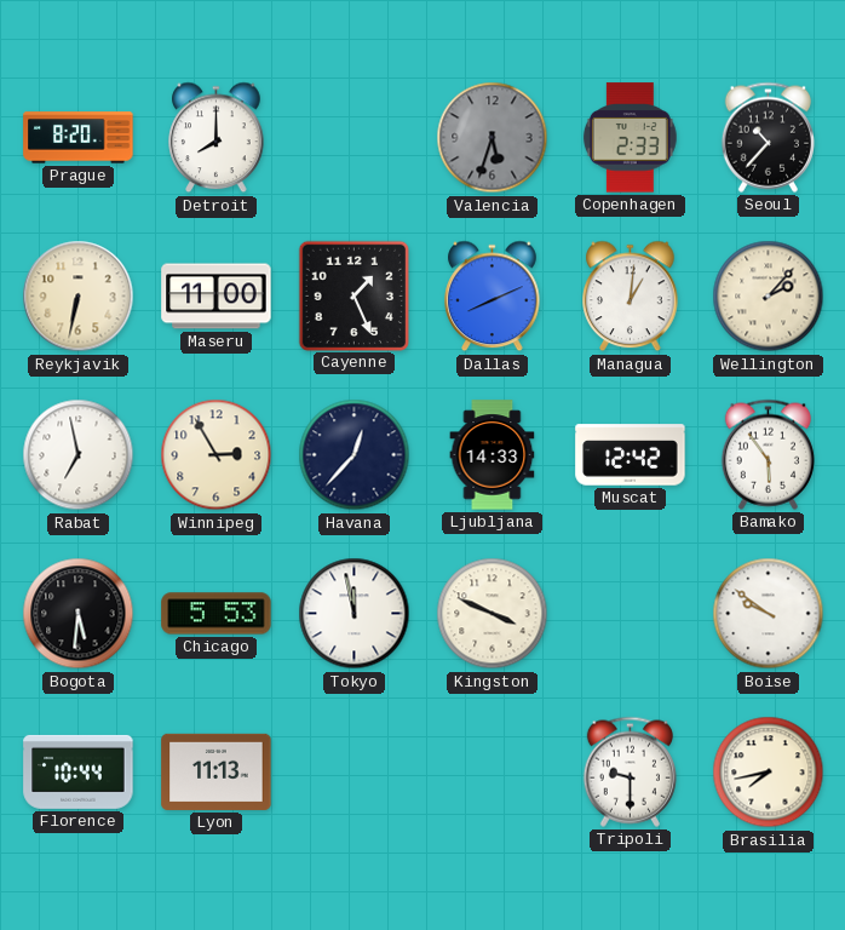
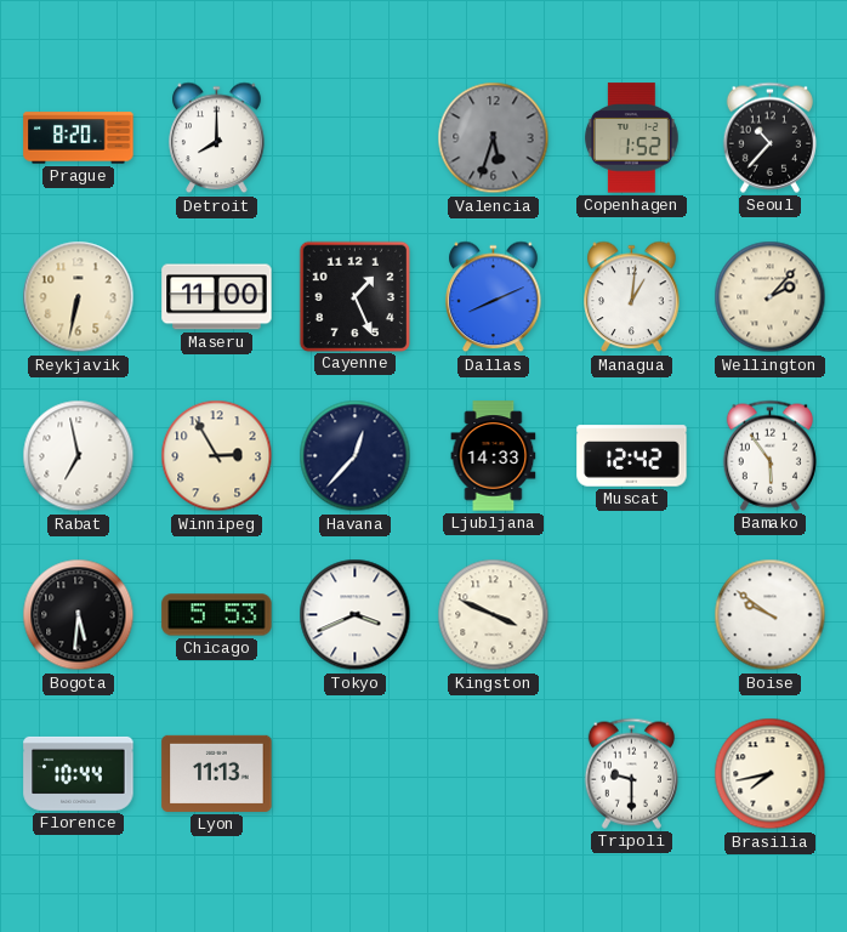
Copenhagen: 2:33 -> 1:52 (631, 138)
Tokyo: 11:58 -> 3:41 (356, 615)
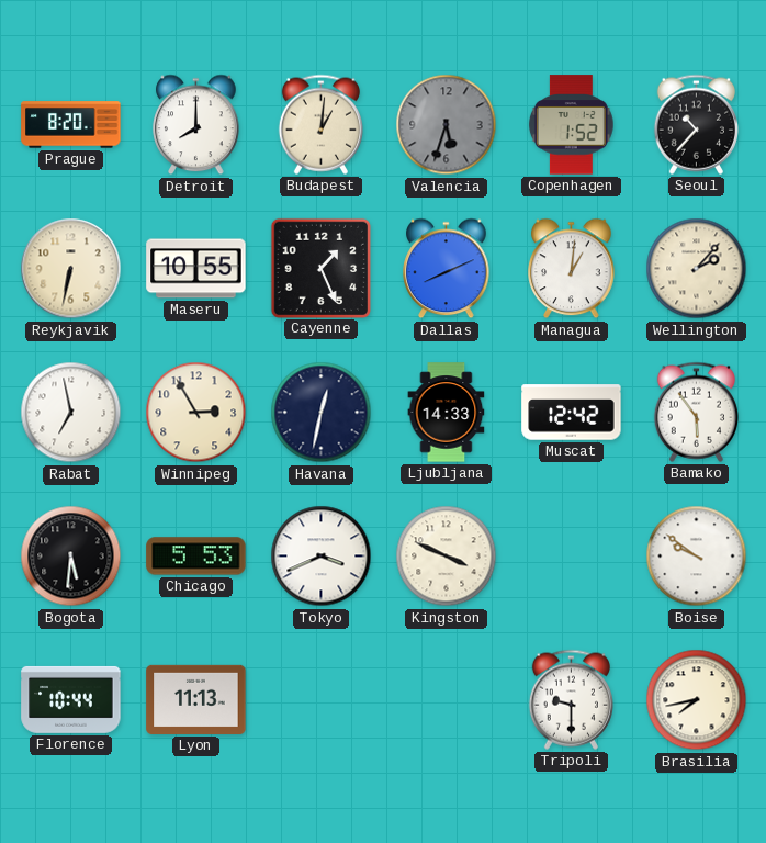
Budapest: none -> 1:01 (320, 124)
Maseru: 11:00 -> 10:55 (196, 269)
Havana: 12:37 -> 12:32 (322, 413)
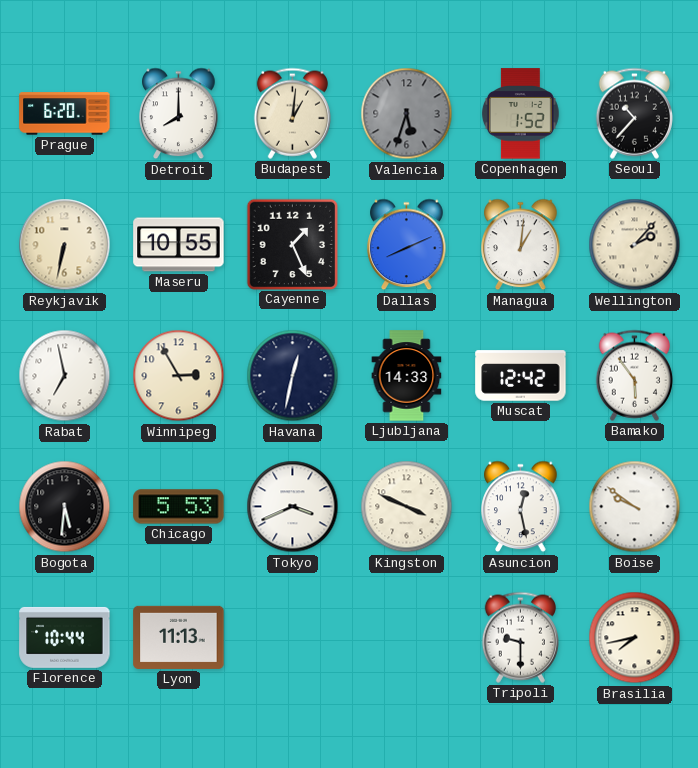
Prague: 8:20 -> 6:20 (65, 114)
Asuncion: none -> 12:28 (521, 507)
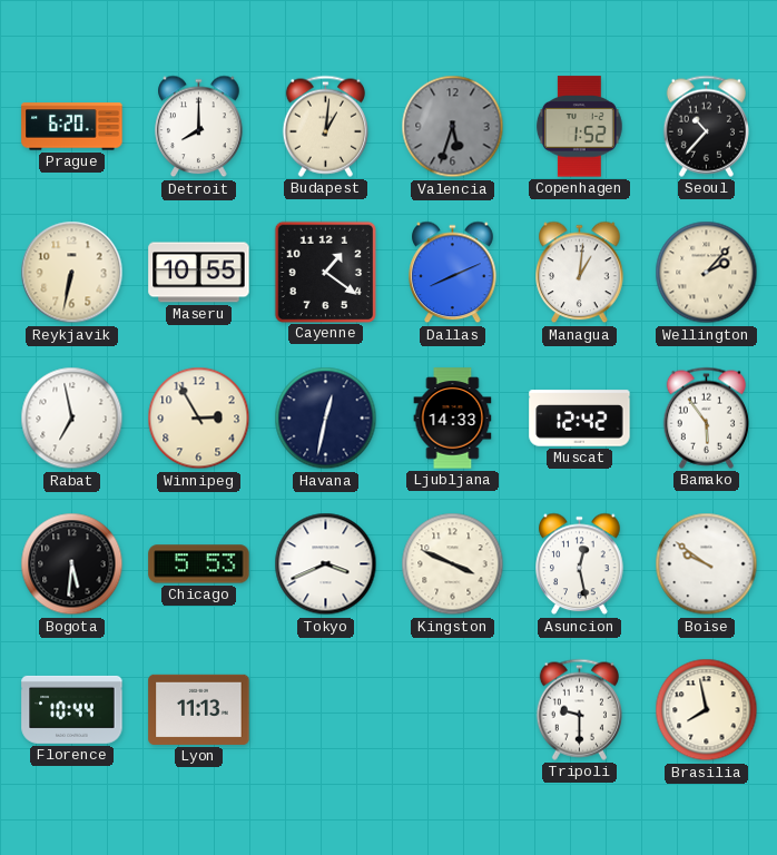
Cayenne: 1:26 -> 1:21 (325, 272)
Brasilia: 7:43 -> 7:58 (707, 710)
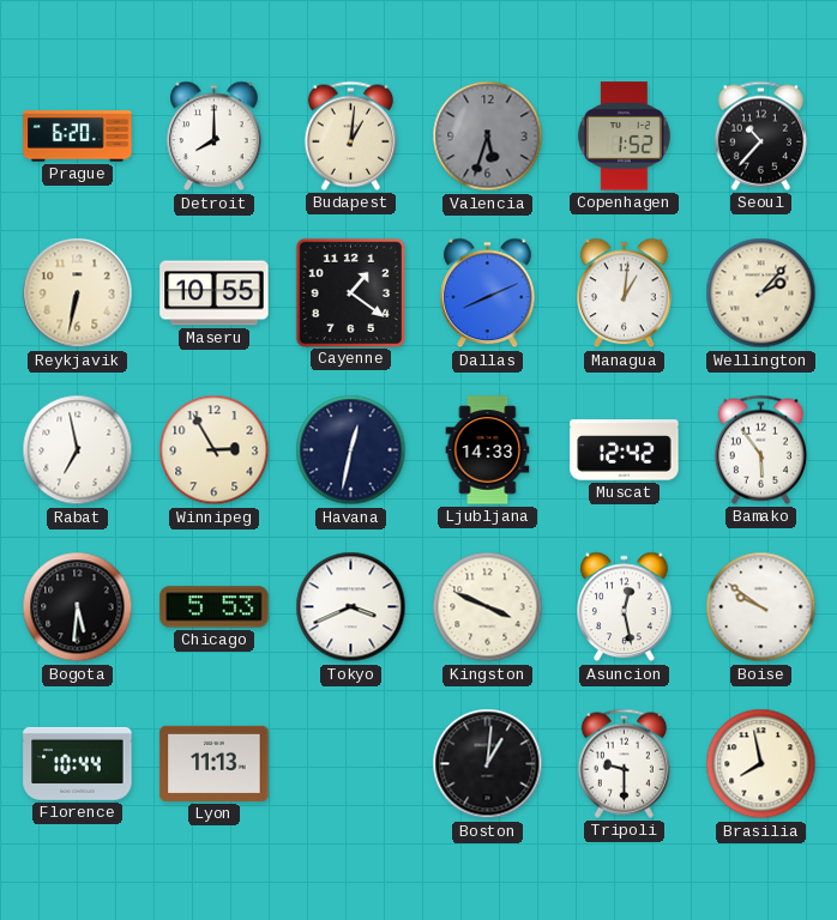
Boston: none -> 1:01 (488, 764)
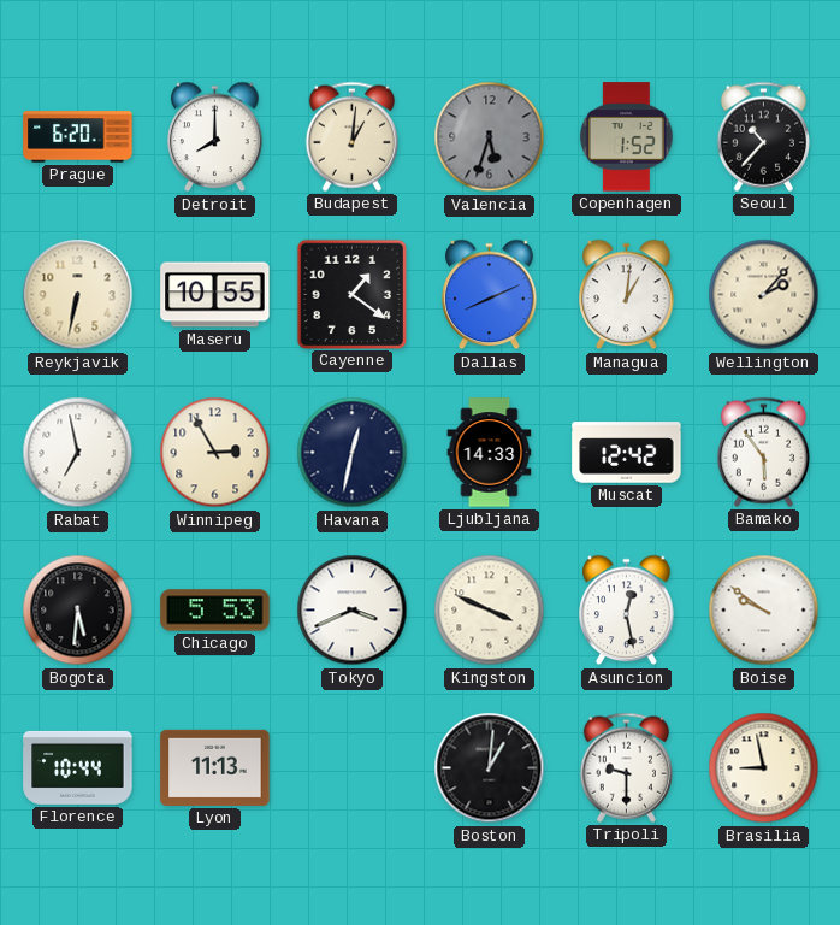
Brasilia: 7:58 -> 8:58 (764, 768)
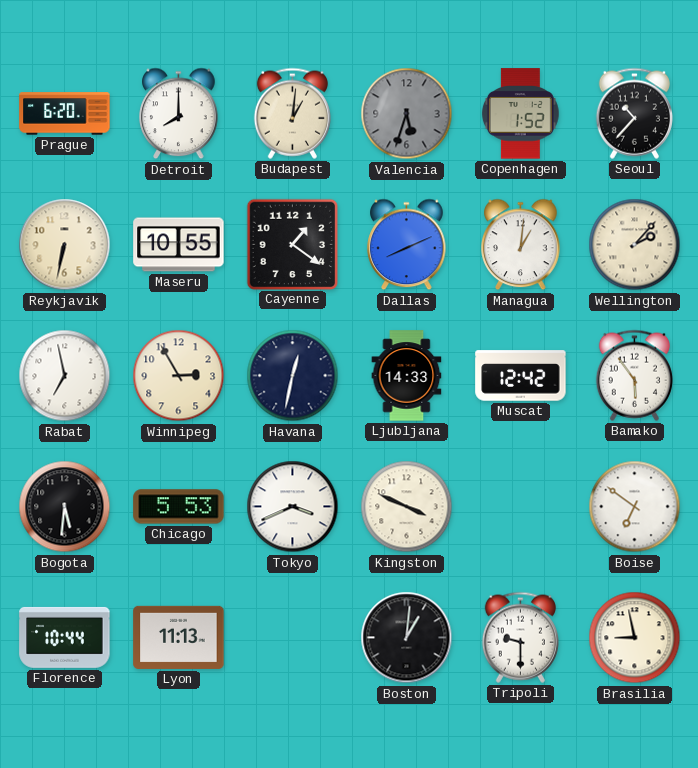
Asuncion: 12:28 -> none (627, 611)
Boise: 9:51 -> 6:51 (635, 507)
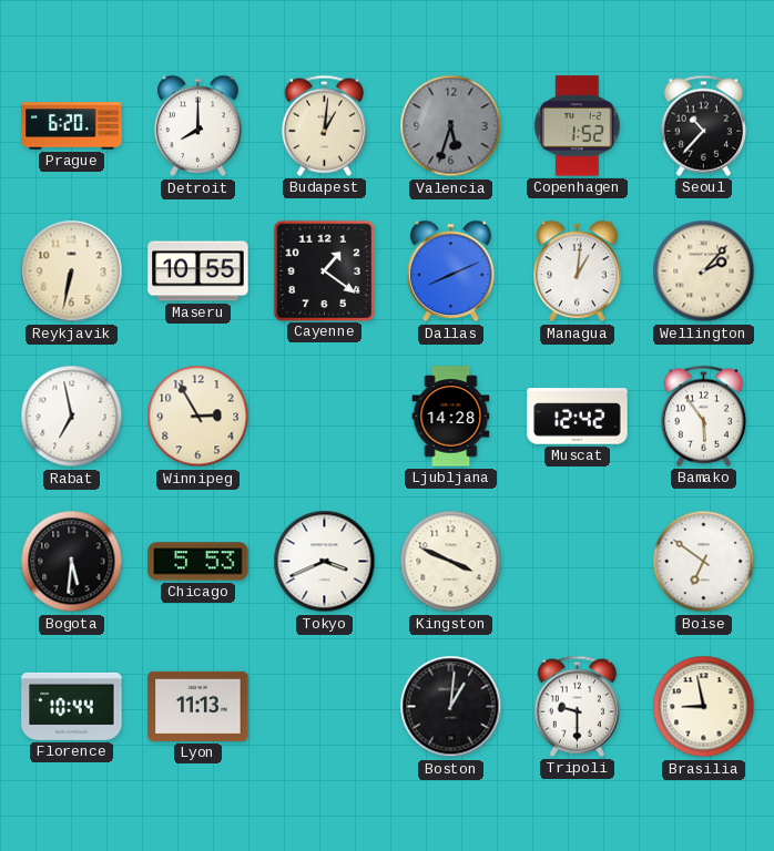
Havana: 12:32 -> none (293, 376)
Ljubljana: 14:33 -> 14:28 (451, 417)
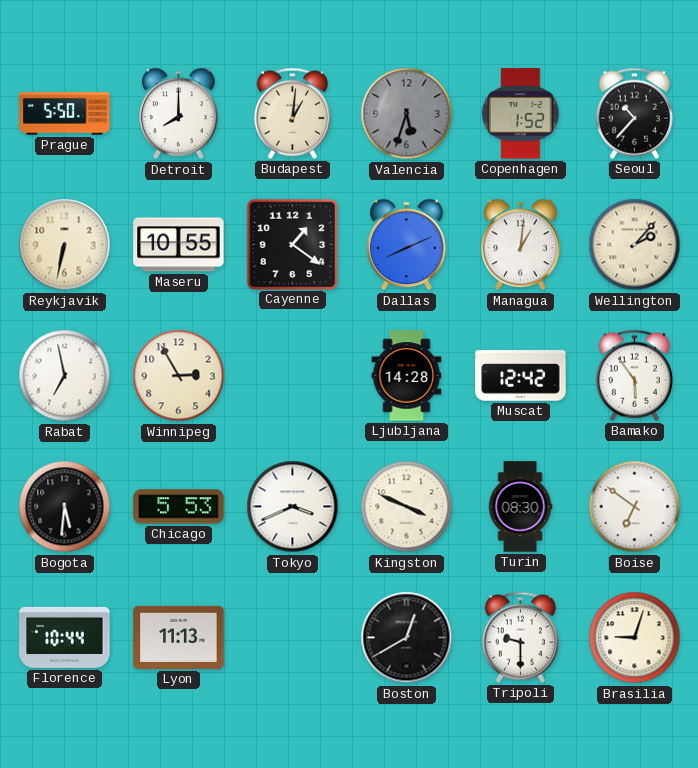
Prague: 6:20 -> 5:50 (65, 114)
Turin: none -> 08:30 (520, 507)
Boston: 1:01 -> 12:40 (407, 638)
Brasilia: 8:58 -> 9:03 (635, 638)
